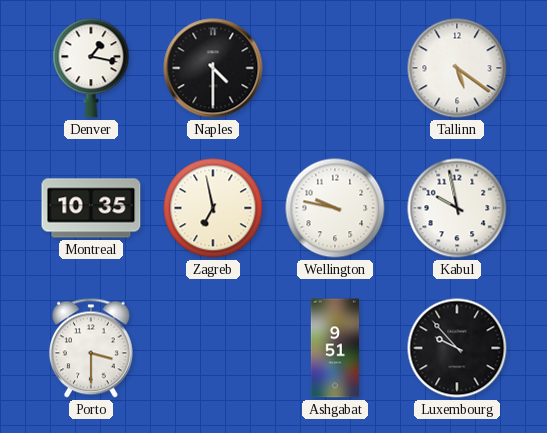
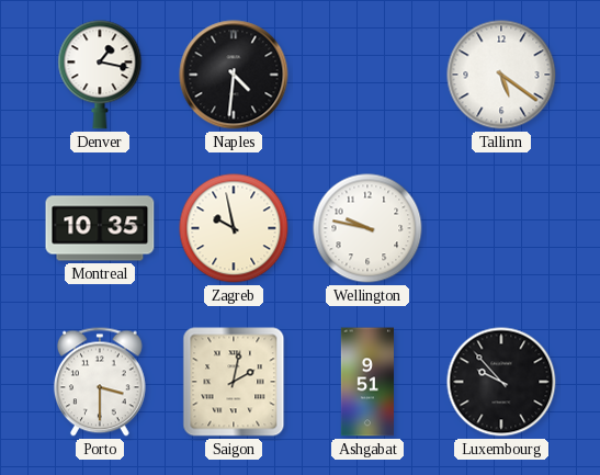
Naples: 4:30 -> 4:31 (234, 75)
Zagreb: 6:58 -> 9:58 (234, 228)
Kabul: 9:58 -> none (457, 208)
Saigon: none -> 2:02 (234, 382)
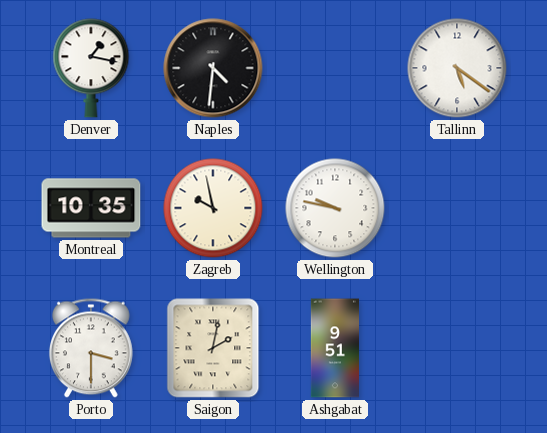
Luxembourg: 9:53 -> none (501, 382)
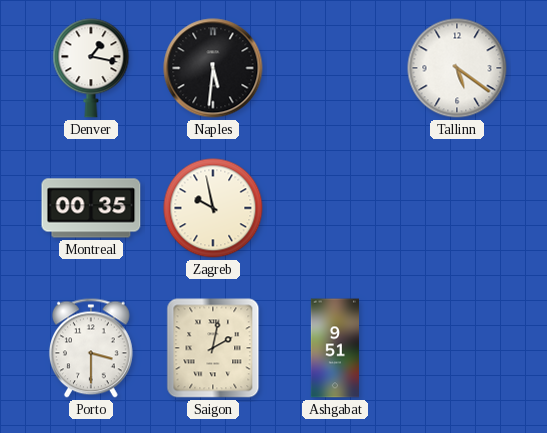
Naples: 4:31 -> 5:31 (213, 68)
Montreal: 10:35 -> 00:35 (91, 208)
Wellington: 9:47 -> none (335, 208)
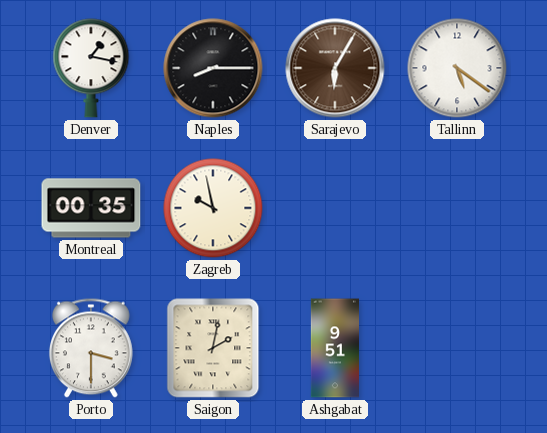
Naples: 5:31 -> 8:15 (213, 68)
Sarajevo: none -> 6:05 (335, 68)
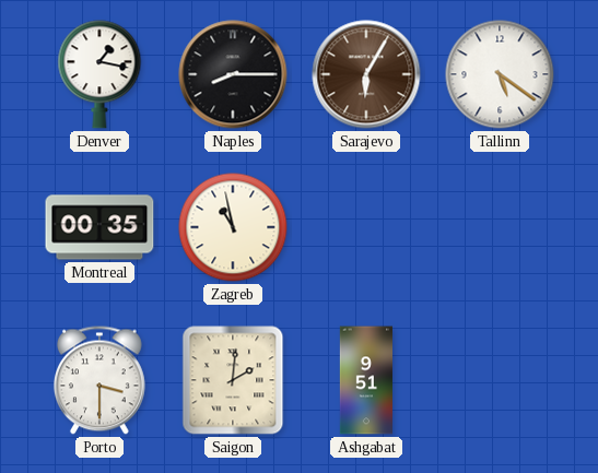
Zagreb: 9:58 -> 10:58 (233, 227)
Saigon: 2:02 -> 2:01 (233, 380)
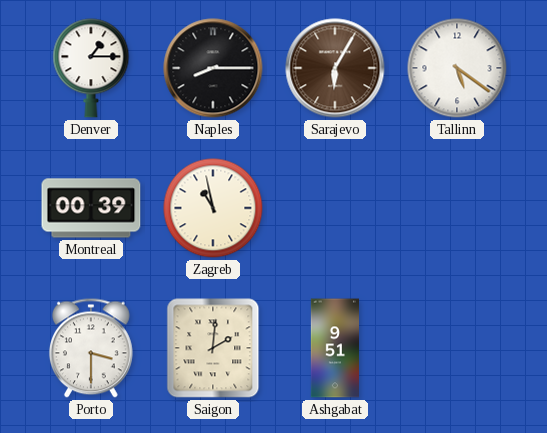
Denver: 1:17 -> 1:15 (91, 68)
Montreal: 00:35 -> 00:39 (91, 208)
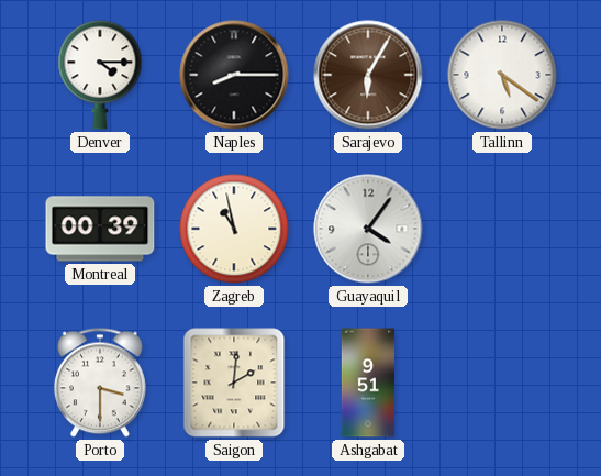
Denver: 1:15 -> 4:15 (100, 75)
Guayaquil: none -> 4:06 (368, 229)
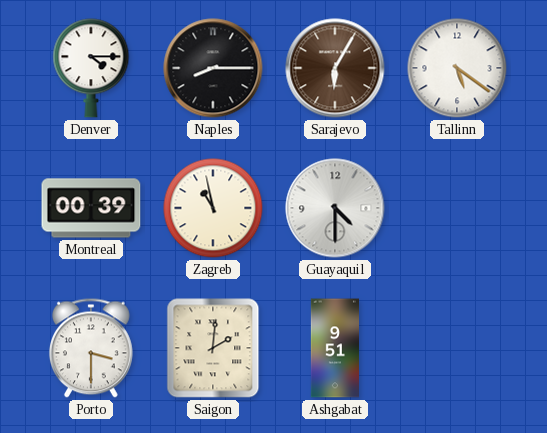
Guayaquil: 4:06 -> 4:30 (335, 208)
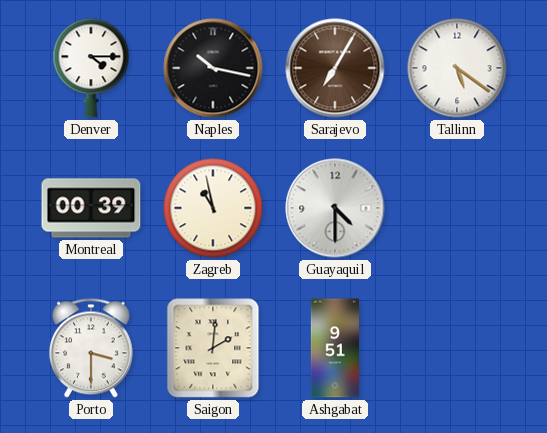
Naples: 8:15 -> 10:17 (213, 68)
Sarajevo: 6:05 -> 7:05 (335, 68)
